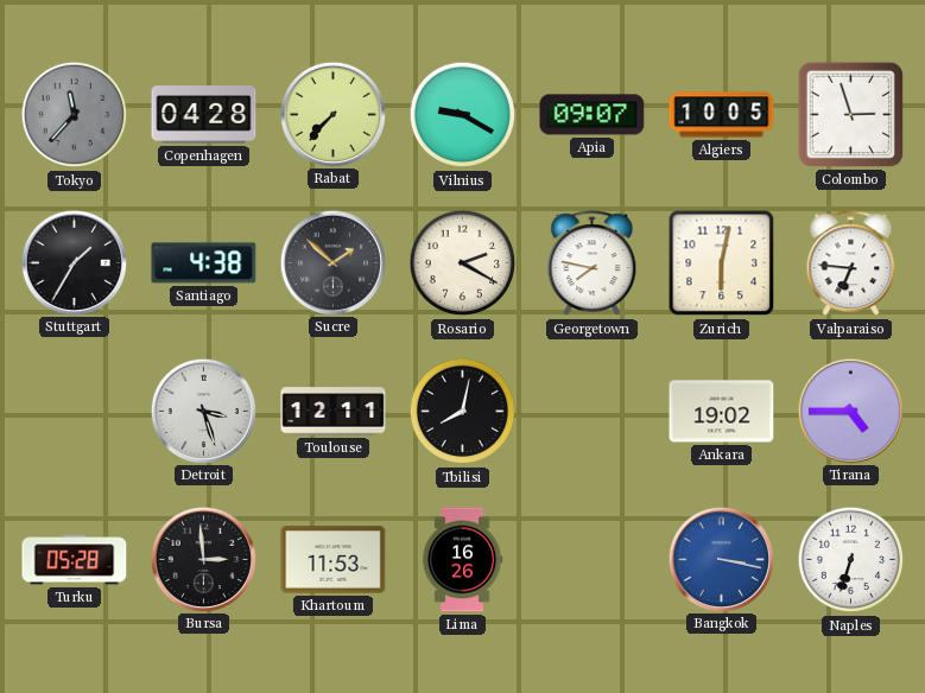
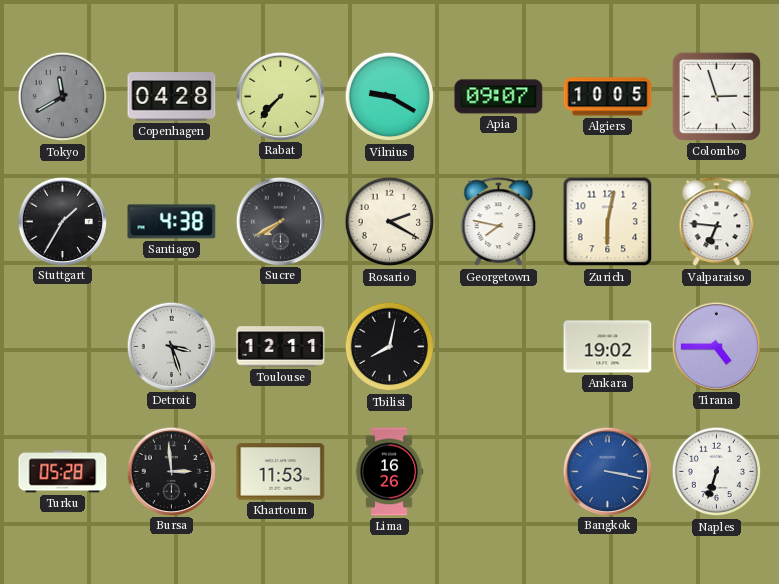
Tokyo: 11:37 -> 11:40 (63, 97)
Sucre: 1:52 -> 7:40 (280, 221)
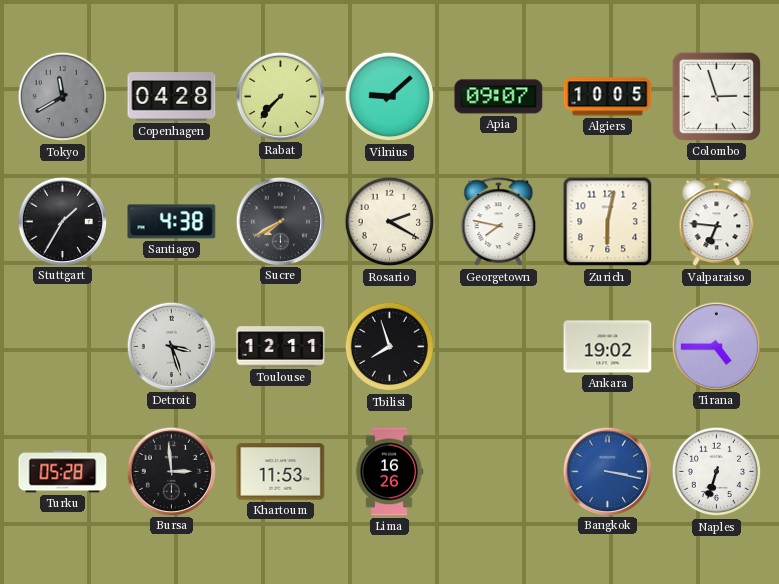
Vilnius: 9:20 -> 9:08 (390, 97)
Tbilisi: 8:02 -> 7:57 (390, 347)
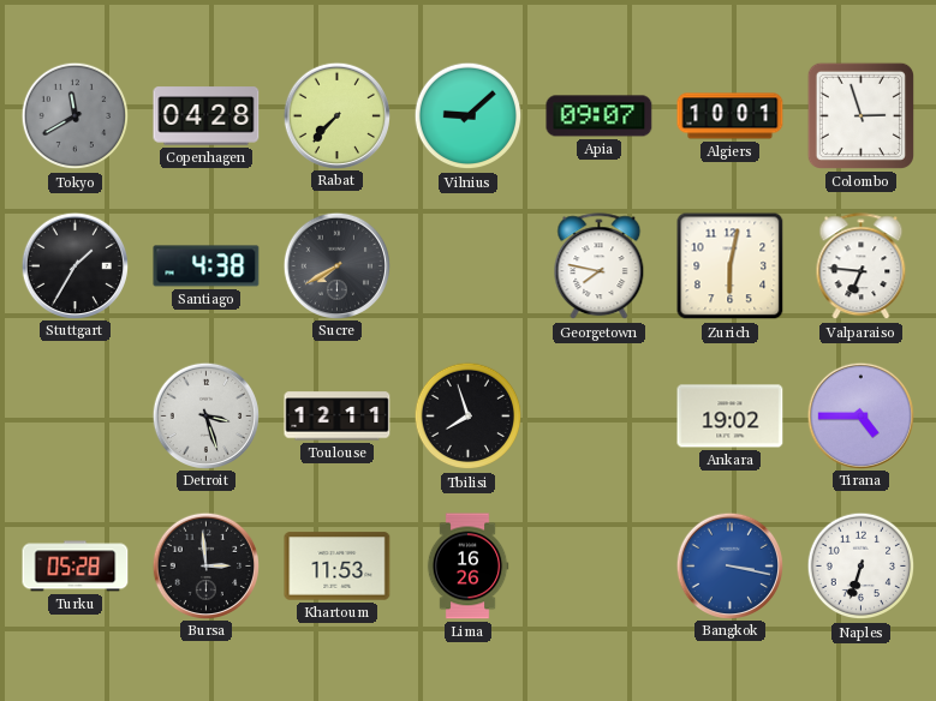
Algiers: 10:05 -> 10:01 (731, 116)
Rosario: 2:20 -> none (390, 222)
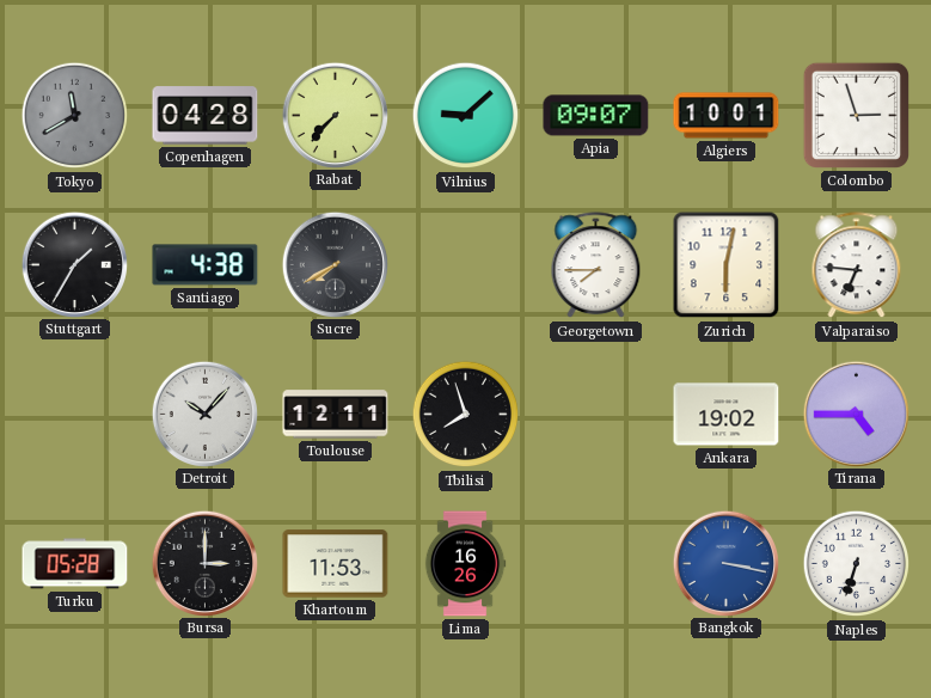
Georgetown: 7:47 -> 7:45 (596, 265)
Detroit: 3:27 -> 10:07 (204, 414)
Bursa: 2:59 -> 3:00 (204, 563)
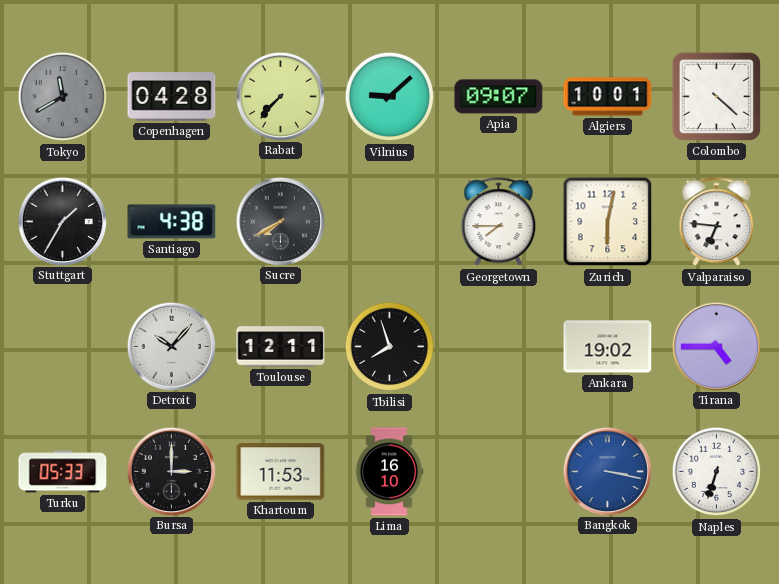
Colombo: 2:57 -> 4:22 (716, 96)
Turku: 05:28 -> 05:33 (63, 472)
Lima: 16:26 -> 16:10 (389, 472)
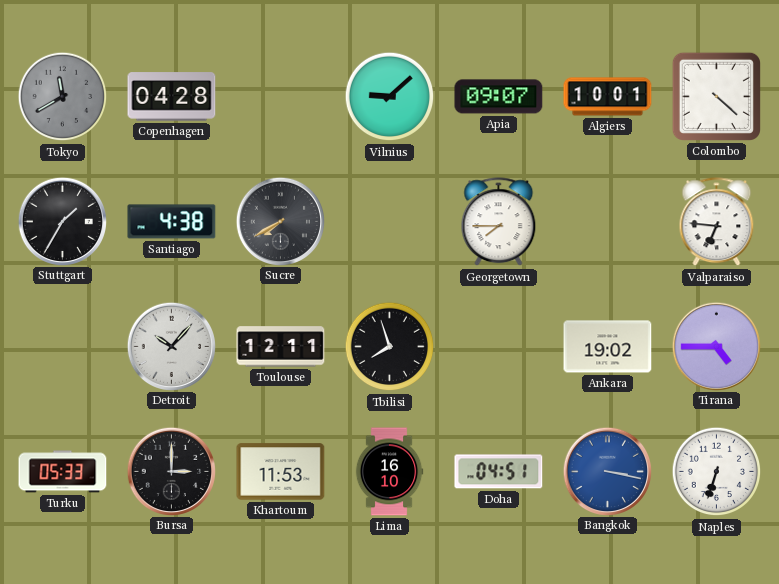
Rabat: 7:37 -> none (280, 96)
Zurich: 6:02 -> none (608, 222)
Doha: none -> 04:51 (499, 472)
